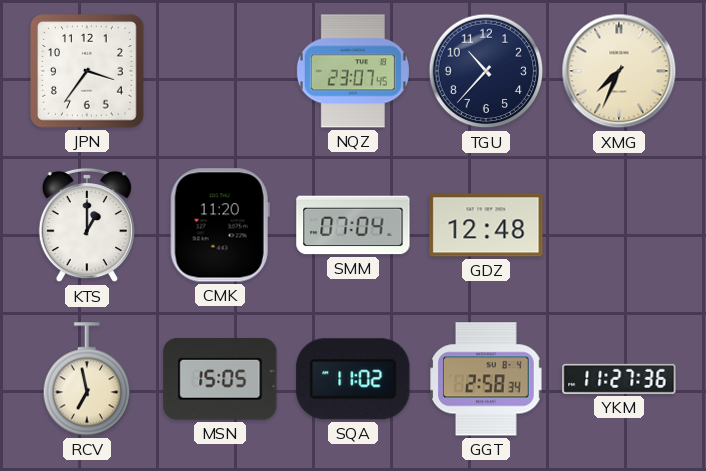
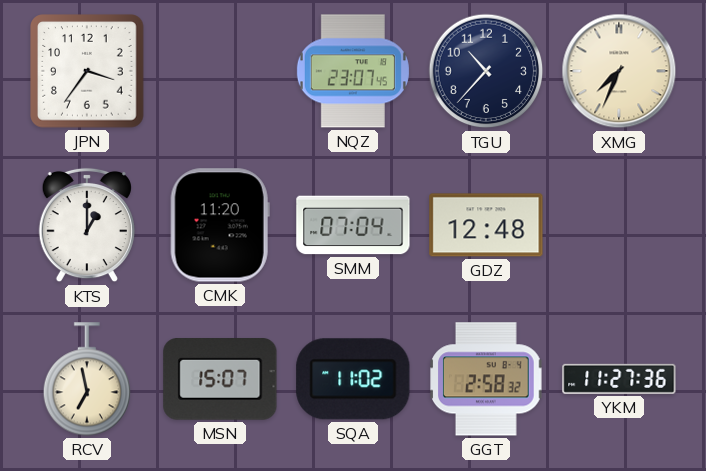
MSN: 15:05 -> 15:07 (220, 380)
GGT: 2:58:34 -> 2:58:32 (487, 379)
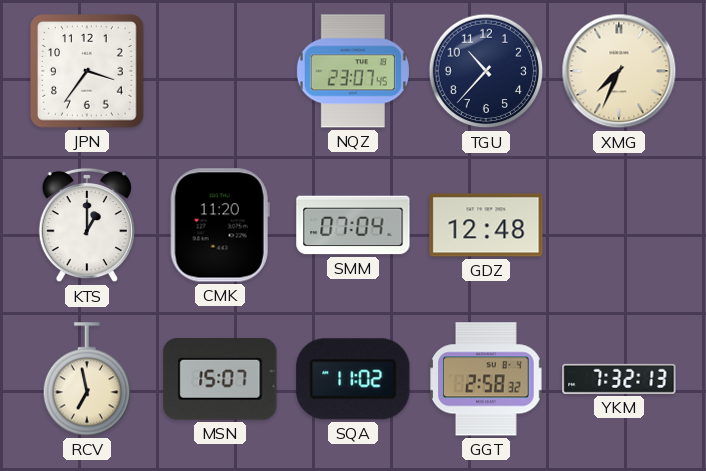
YKM: 11:27 -> 7:32 (619, 379)
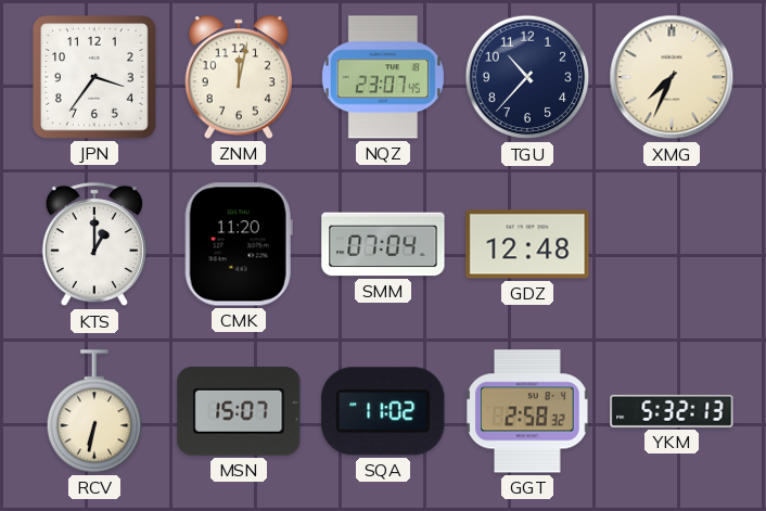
ZNM: none -> 12:02 (239, 77)
RCV: 6:58 -> 6:32 (94, 411)
YKM: 7:32 -> 5:32 (672, 411)
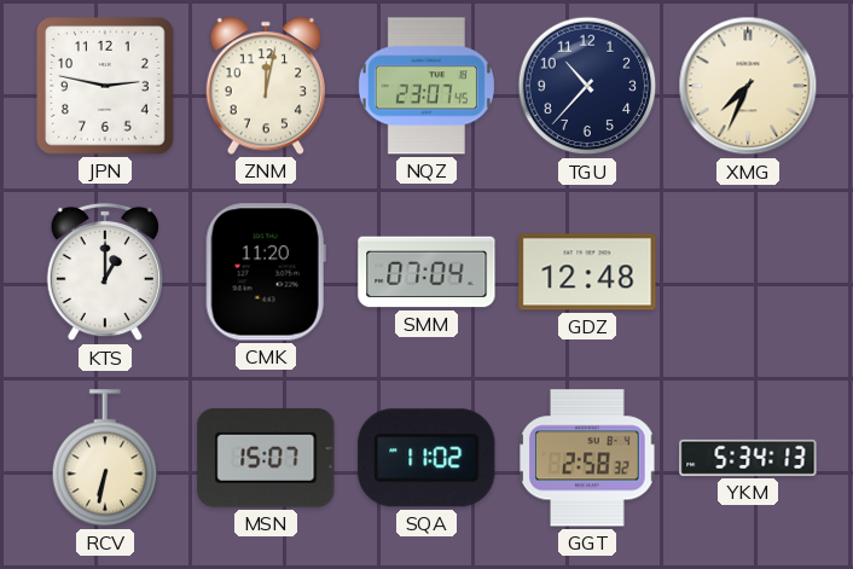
JPN: 3:36 -> 2:47 (105, 86)
YKM: 5:32 -> 5:34 (748, 458)
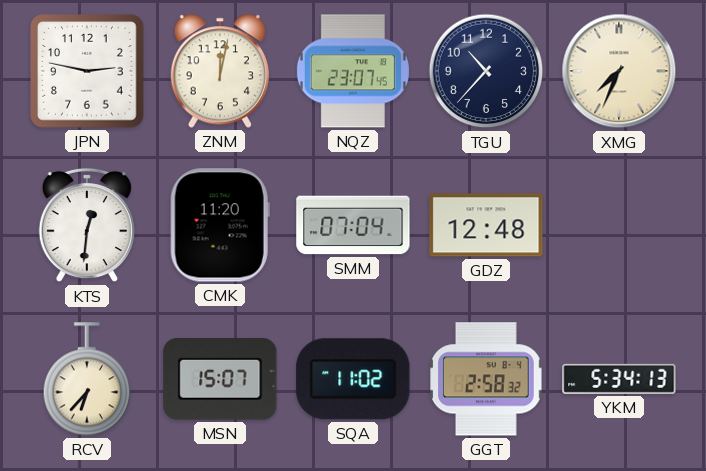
KTS: 1:00 -> 12:31 (87, 225)
RCV: 6:32 -> 6:37 (87, 379)
